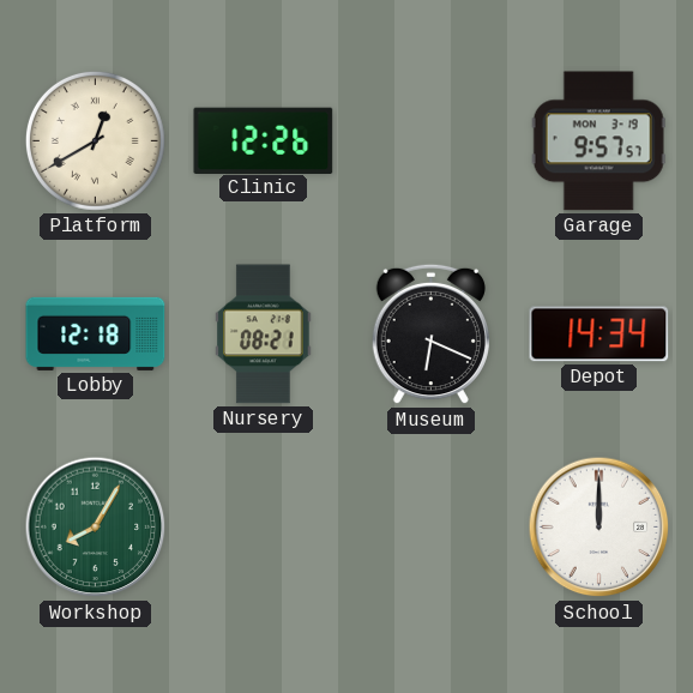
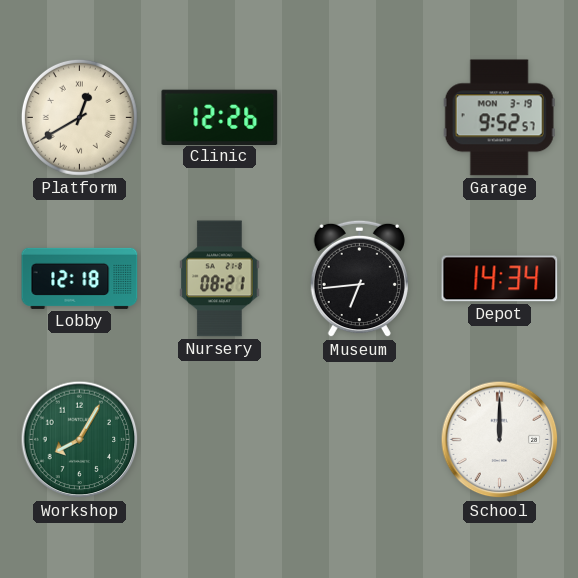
Garage: 9:57 -> 9:52 (499, 118)
Museum: 6:19 -> 6:44 (359, 279)
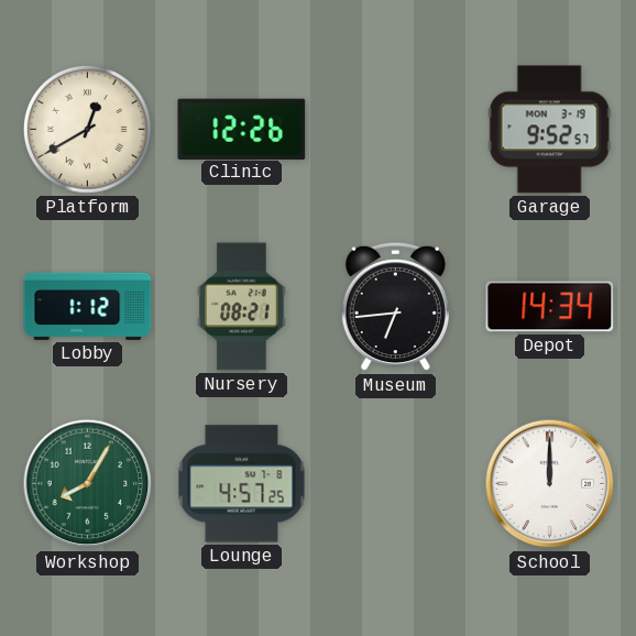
Lobby: 12:18 -> 1:12 (88, 306)
Lounge: none -> 4:57 (242, 484)
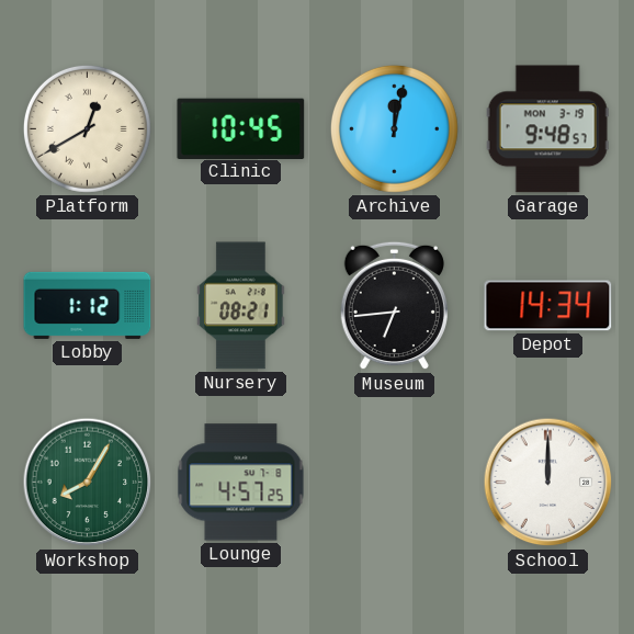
Clinic: 12:26 -> 10:45 (241, 128)
Archive: none -> 12:02 (394, 128)
Garage: 9:52 -> 9:48 (547, 129)
